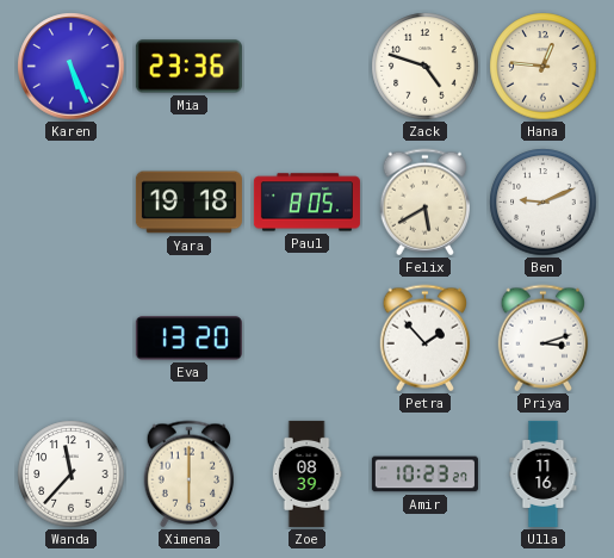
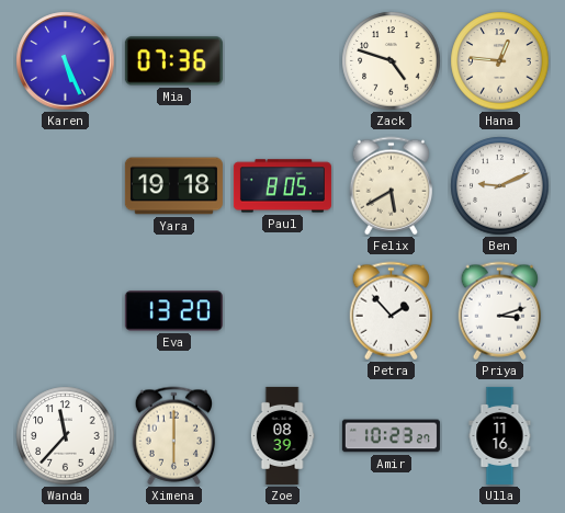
Mia: 23:36 -> 07:36 (173, 61)
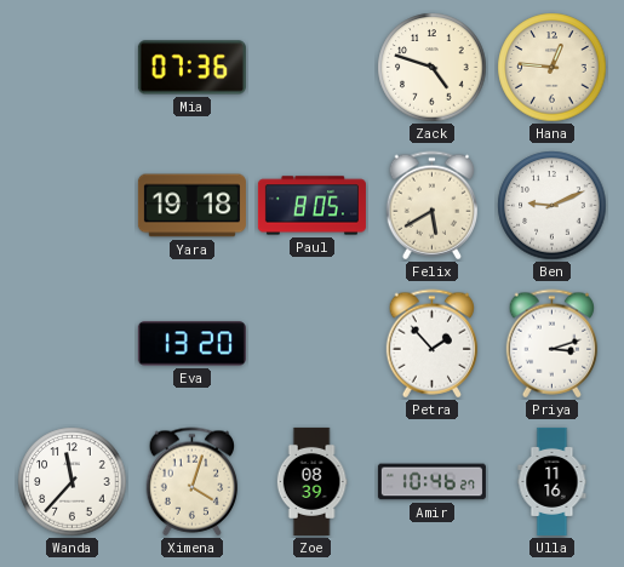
Karen: 5:26 -> none (66, 61)
Ximena: 6:00 -> 4:03 (193, 482)
Amir: 10:23 -> 10:46 (431, 482)
